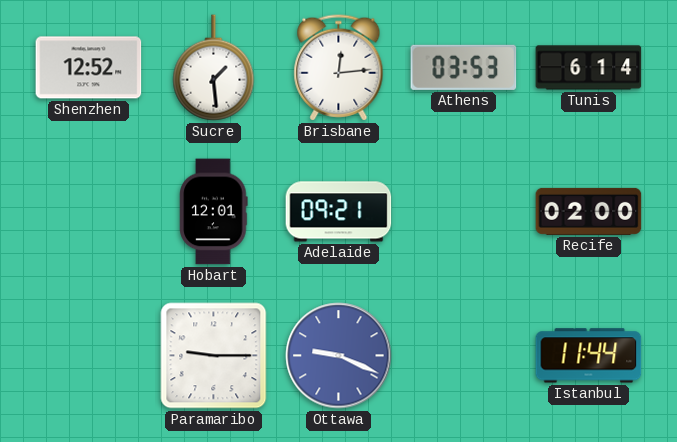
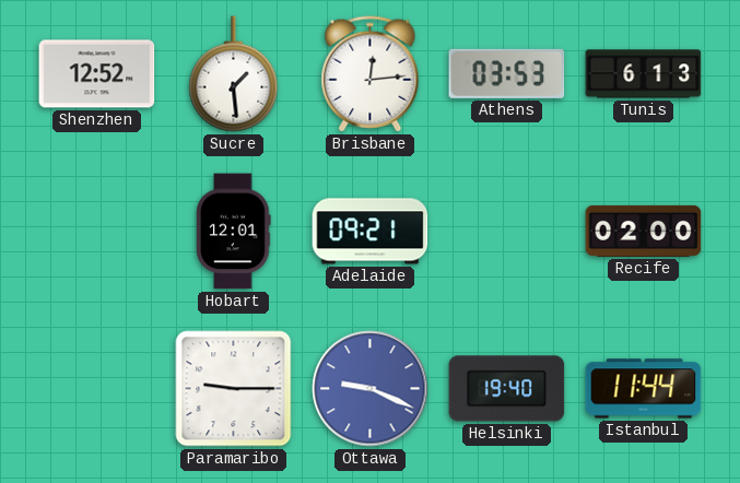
Tunis: 6:14 -> 6:13 (644, 74)
Helsinki: none -> 19:40 (507, 389)
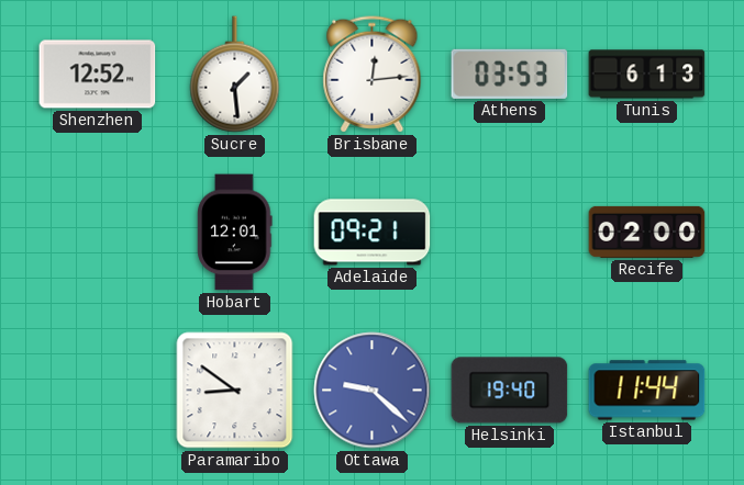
Paramaribo: 9:15 -> 8:51 (235, 391)
Ottawa: 9:19 -> 9:22 (373, 391)
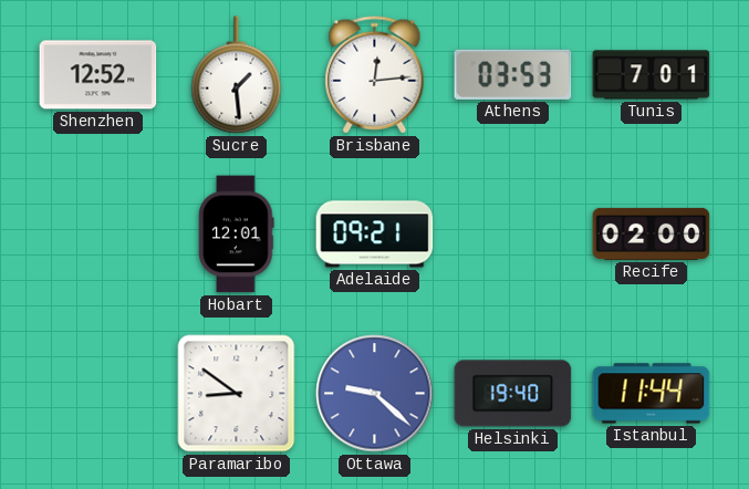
Tunis: 6:13 -> 7:01 (652, 75)
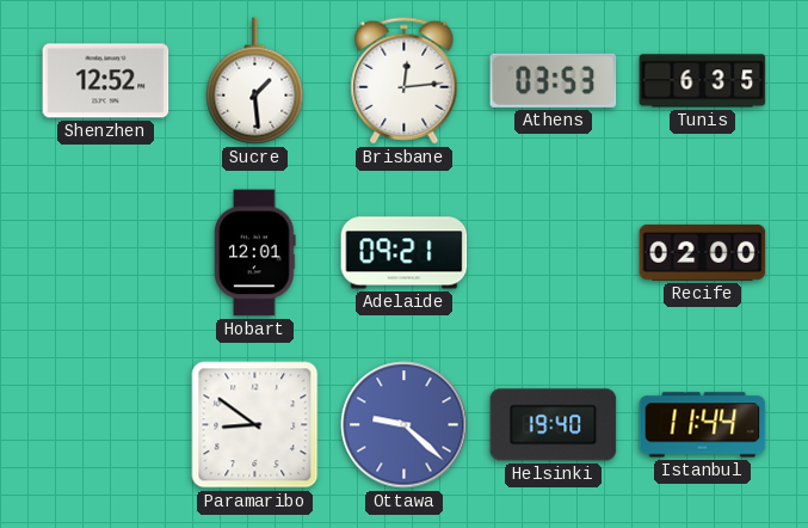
Tunis: 7:01 -> 6:35 (703, 81)
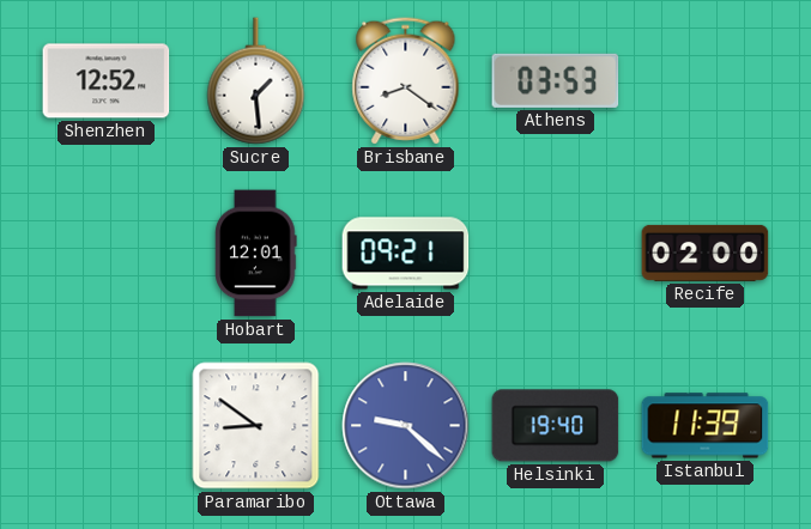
Brisbane: 12:14 -> 8:21 (406, 81)
Tunis: 6:35 -> none (703, 81)
Istanbul: 11:44 -> 11:39 (706, 426)
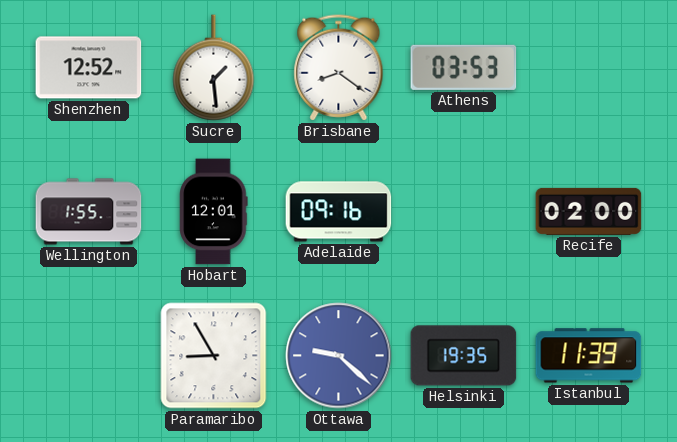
Wellington: none -> 1:55 (89, 212)
Adelaide: 09:21 -> 09:16 (339, 212)
Paramaribo: 8:51 -> 8:55 (214, 356)
Helsinki: 19:40 -> 19:35 (464, 356)
